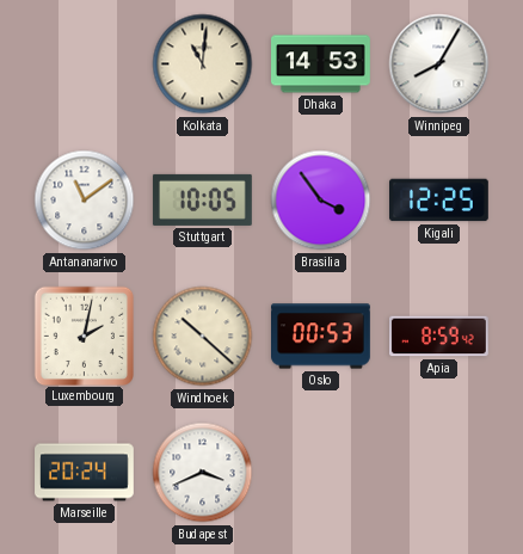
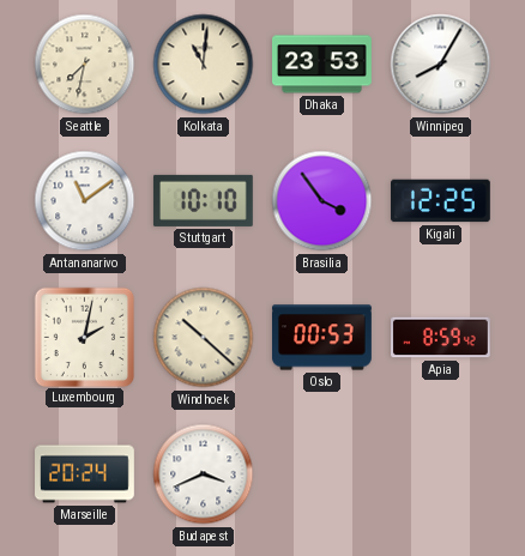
Seattle: none -> 7:32 (85, 65)
Dhaka: 14:53 -> 23:53 (322, 65)
Stuttgart: 10:05 -> 10:10 (204, 200)
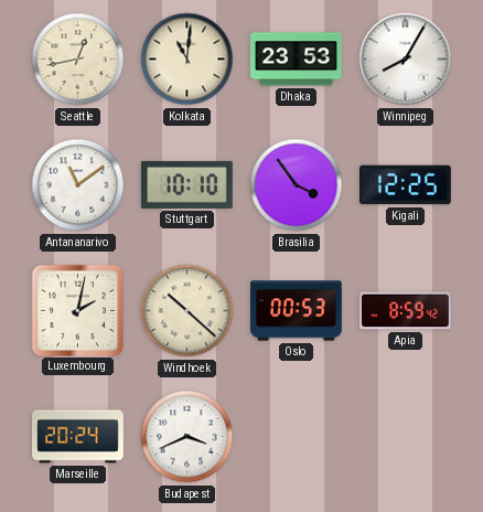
Seattle: 7:32 -> 12:43 (78, 60)
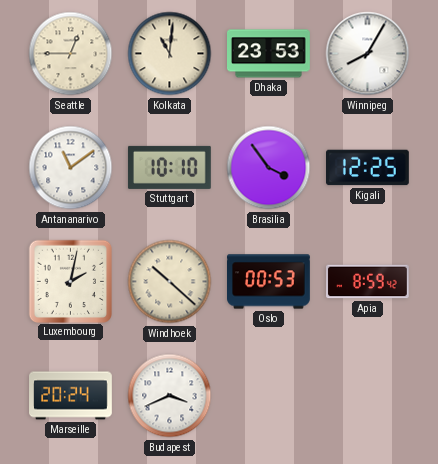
Seattle: 12:43 -> 12:45 (71, 54)
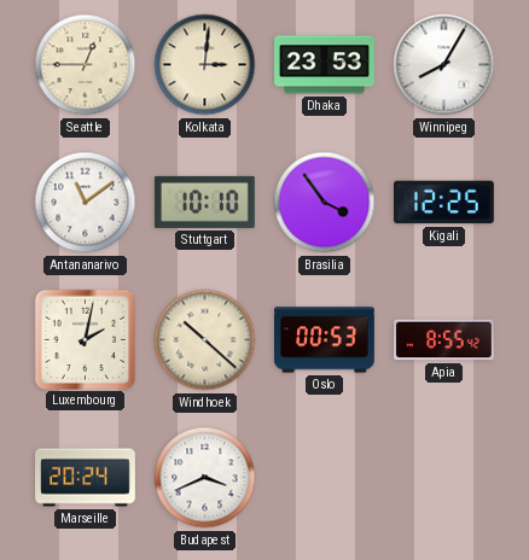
Kolkata: 11:01 -> 3:01 (205, 65)
Apia: 8:59 -> 8:55 (444, 340)
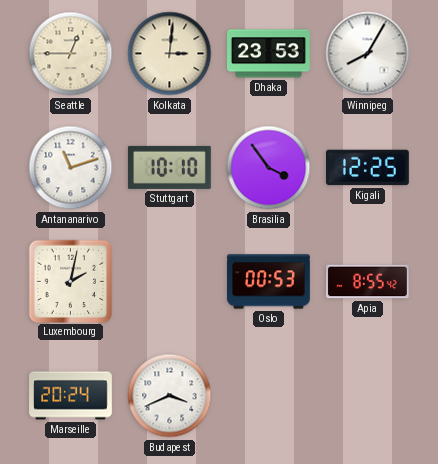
Antananarivo: 11:09 -> 11:12 (71, 168)
Windhoek: 10:22 -> none (205, 340)
